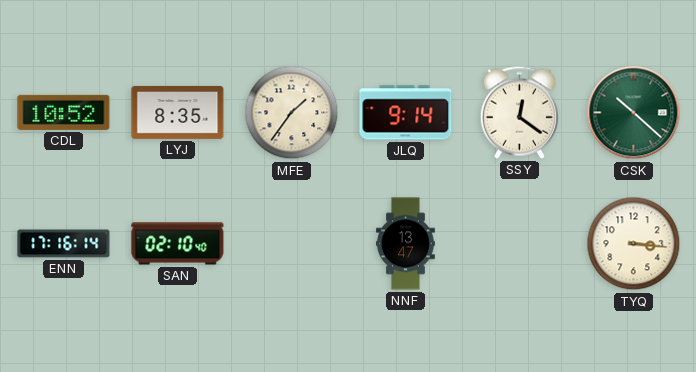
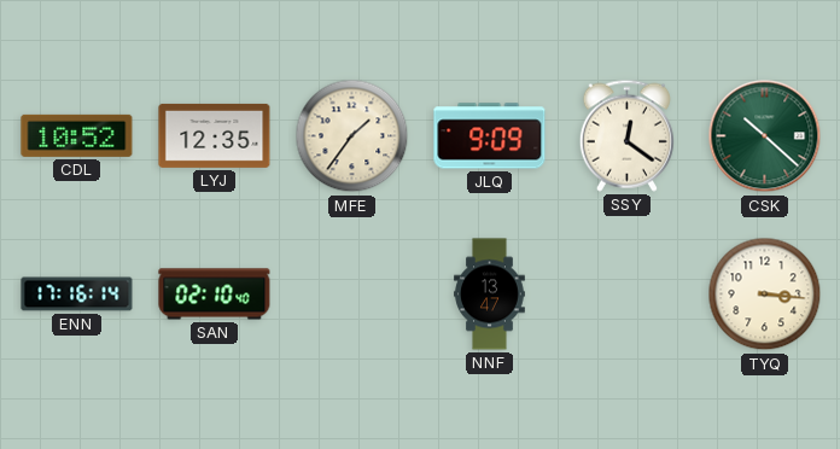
LYJ: 8:35 -> 12:35 (215, 135)
JLQ: 9:14 -> 9:09 (490, 136)
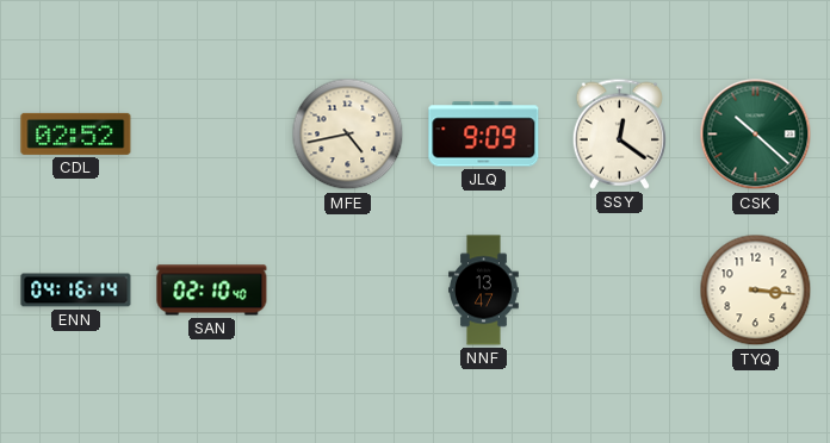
CDL: 10:52 -> 02:52 (76, 133)
LYJ: 12:35 -> none (215, 135)
MFE: 1:36 -> 4:43 (348, 135)
ENN: 17:16 -> 04:16 (76, 291)
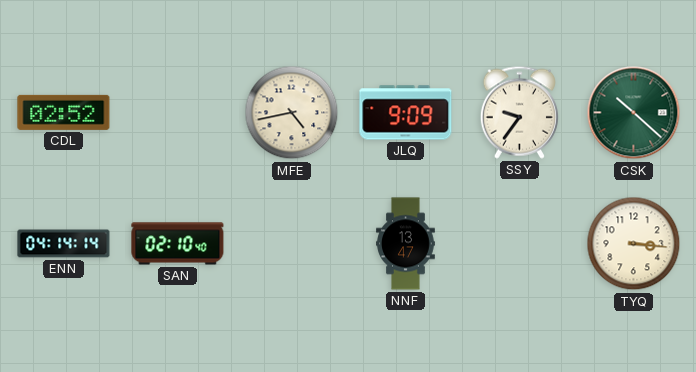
SSY: 12:21 -> 9:36 (519, 112)
ENN: 04:16 -> 04:14 (64, 244)
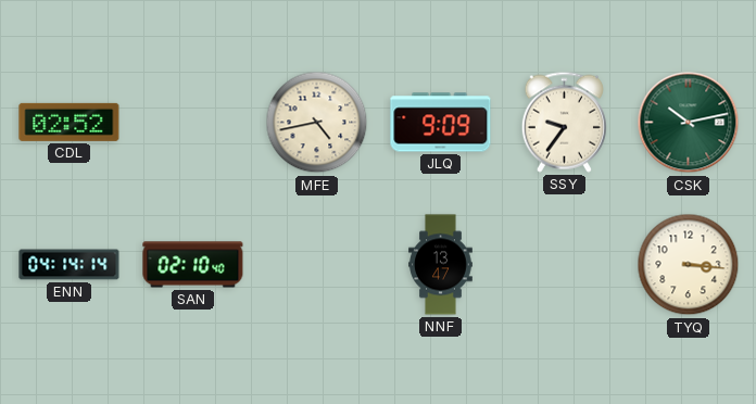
CSK: 10:22 -> 10:13 (689, 123)
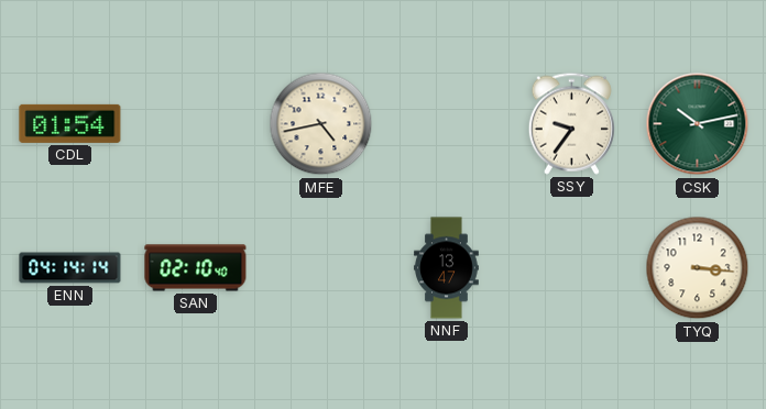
CDL: 02:52 -> 01:54 (70, 123)
JLQ: 9:09 -> none (441, 123)
